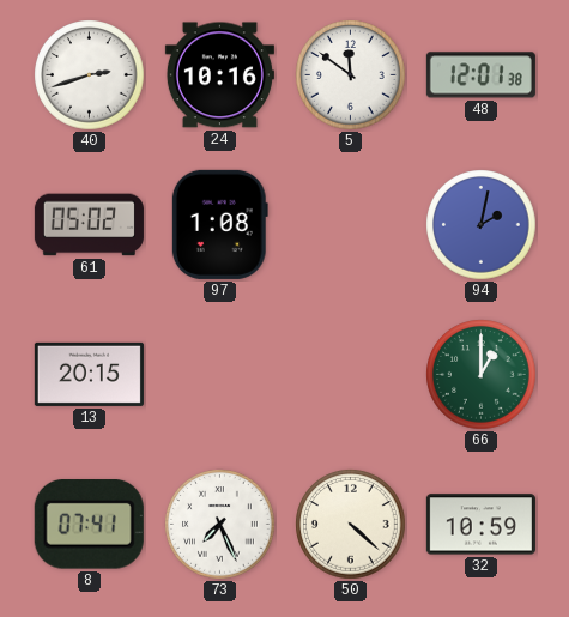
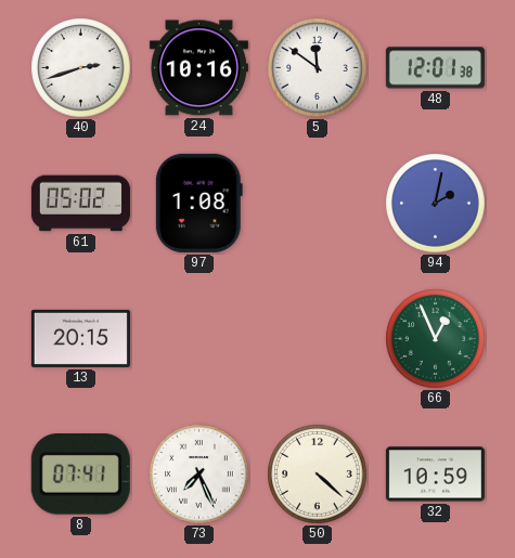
66: 1:00 -> 12:56 (436, 339)
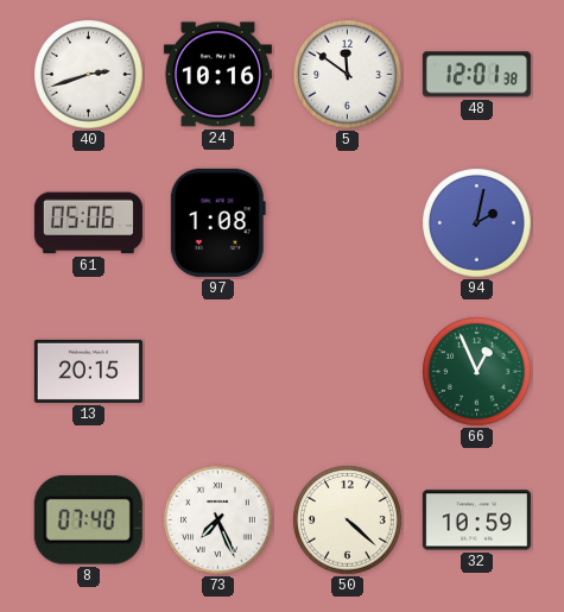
61: 05:02 -> 05:06 (88, 223)
8: 07:41 -> 07:40 (88, 520)
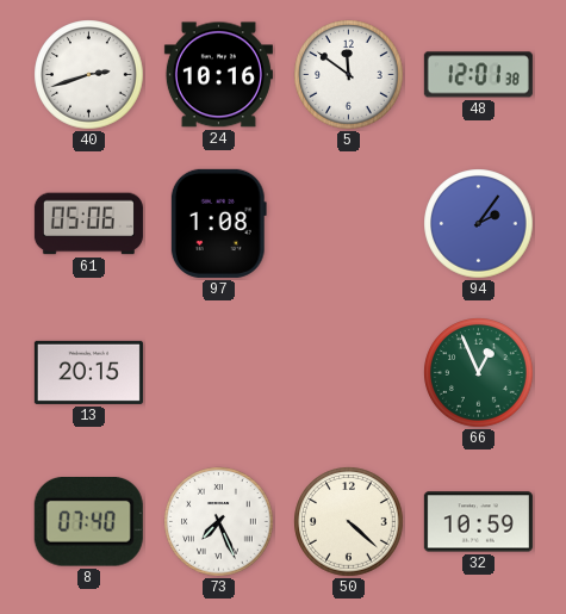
94: 2:02 -> 2:06 (479, 224)
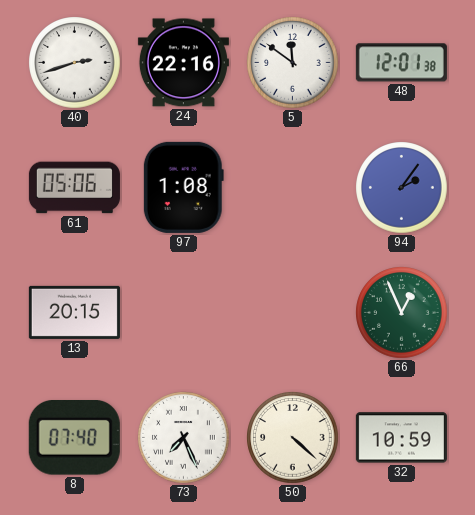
24: 10:16 -> 22:16 (183, 63)
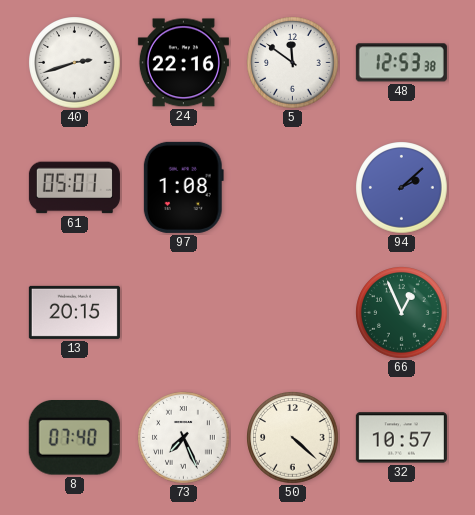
48: 12:01 -> 12:53 (401, 63)
61: 05:06 -> 05:01 (74, 188)
94: 2:06 -> 2:08 (402, 188)
32: 10:59 -> 10:57 (401, 438)
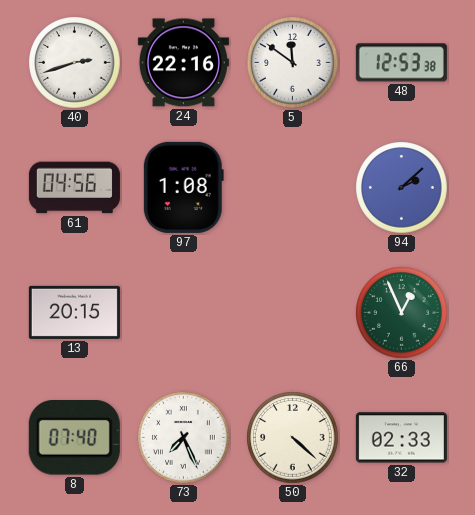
61: 05:01 -> 04:56 (74, 188)
32: 10:57 -> 02:33 (401, 438)
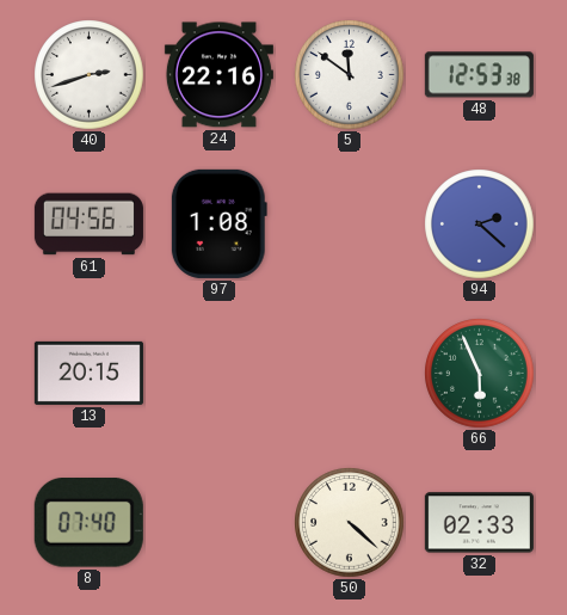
94: 2:08 -> 2:22 (480, 225)
66: 12:56 -> 5:56 (480, 374)
73: 7:26 -> none (184, 438)
